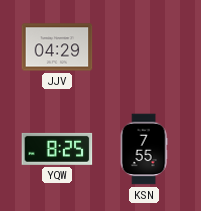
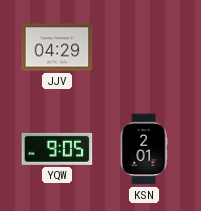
YQW: 8:25 -> 9:05 (57, 149)
KSN: 7:55 -> 2:01 (144, 149)
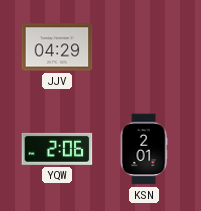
YQW: 9:05 -> 2:06 (57, 149)
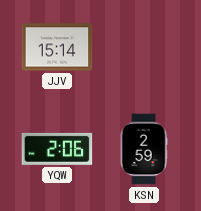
JJV: 04:29 -> 15:14 (57, 47)
KSN: 2:01 -> 2:59 (144, 149)
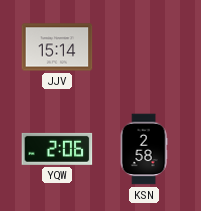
KSN: 2:59 -> 2:58 (144, 149)
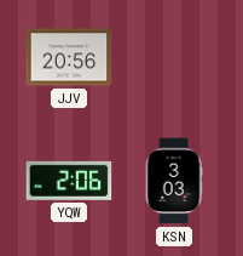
JJV: 15:14 -> 20:56 (69, 57)
KSN: 2:58 -> 3:03 (174, 181)
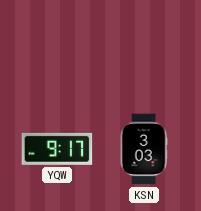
JJV: 20:56 -> none (69, 57)
YQW: 2:06 -> 9:17 (57, 149)
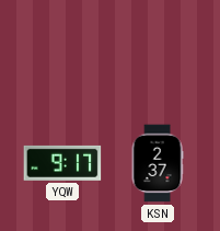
KSN: 3:03 -> 2:37 (158, 163)
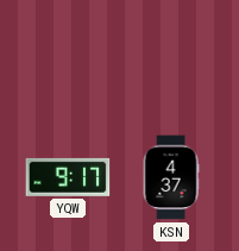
KSN: 2:37 -> 4:37 (171, 177)
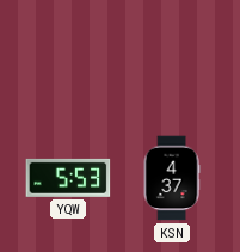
YQW: 9:17 -> 5:53 (68, 178)
